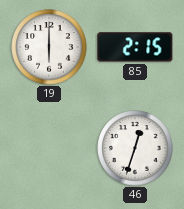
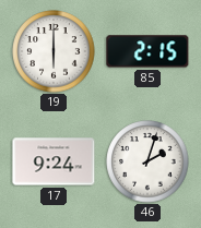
17: none -> 9:24 (54, 161)
46: 12:33 -> 2:03 (147, 161)
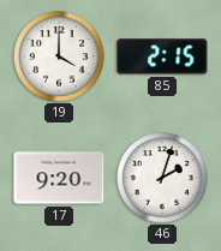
19: 6:00 -> 4:00 (59, 56)
17: 9:24 -> 9:20 (59, 178)
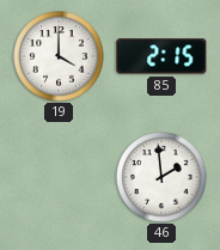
17: 9:20 -> none (59, 178)
46: 2:03 -> 1:59 (161, 177)
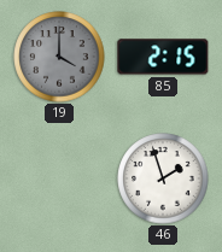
19 dial: white -> grey (59, 57)
46: 1:59 -> 1:57 (163, 178)
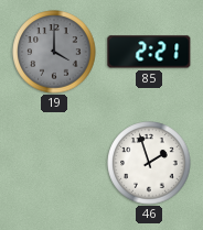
85: 2:15 -> 2:21 (149, 52)
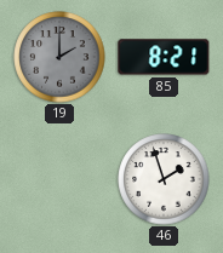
19: 4:00 -> 2:00 (59, 57)
85: 2:21 -> 8:21 (164, 57)
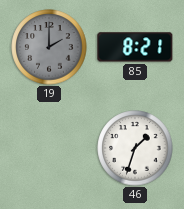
46: 1:57 -> 1:33 (135, 148)
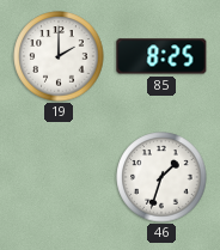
19 dial: grey -> white (59, 56)
85: 8:21 -> 8:25 (161, 56)
